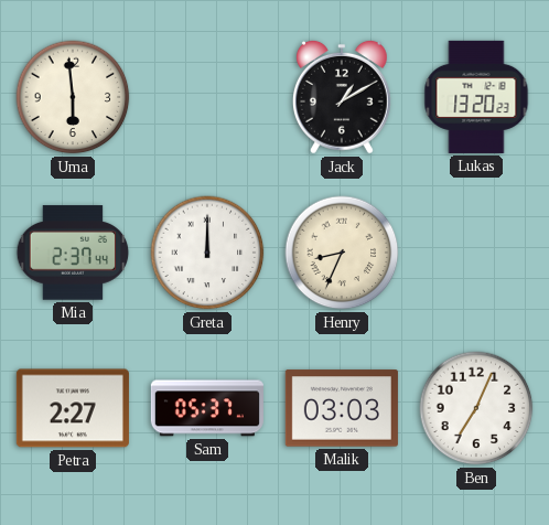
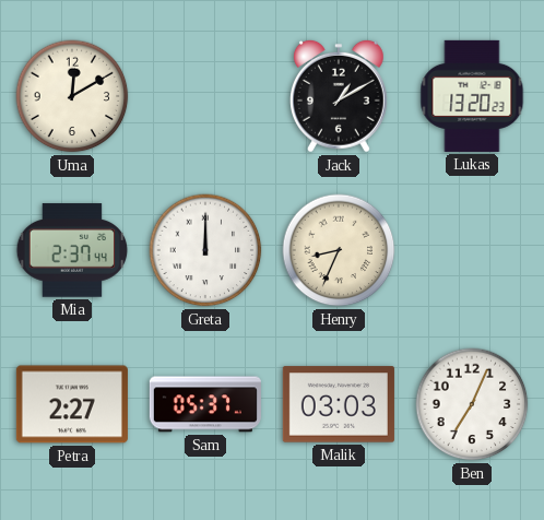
Uma: 5:59 -> 12:10 (72, 96)
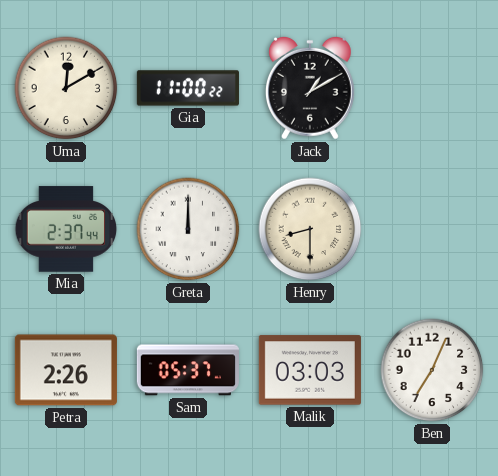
Gia: none -> 11:00 (188, 88)
Lukas: 13:20 -> none (472, 96)
Henry: 8:34 -> 8:30 (310, 229)
Petra: 2:27 -> 2:26 (66, 370)
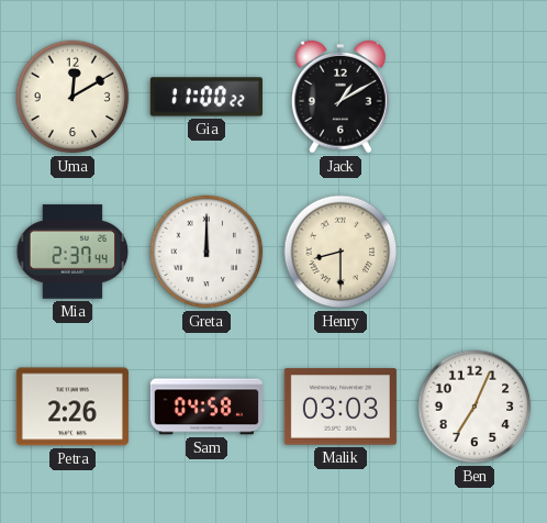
Sam: 05:37 -> 04:58 (206, 407)
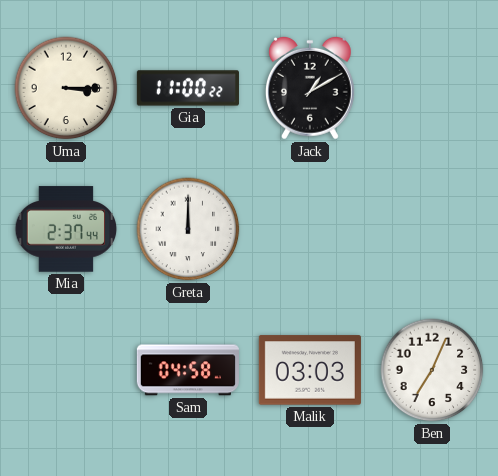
Uma: 12:10 -> 3:15 (66, 88)
Henry: 8:30 -> none (341, 252)
Petra: 2:26 -> none (72, 407)
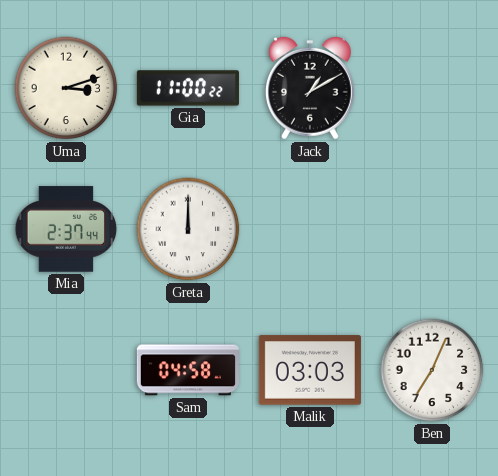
Uma: 3:15 -> 3:12 (66, 88)
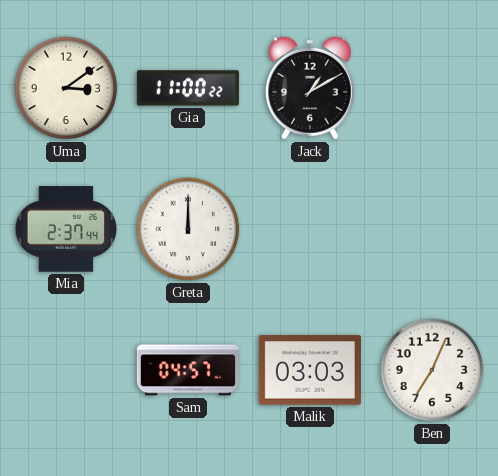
Uma: 3:12 -> 3:09 (66, 88)
Sam: 04:58 -> 04:57 (188, 370)
